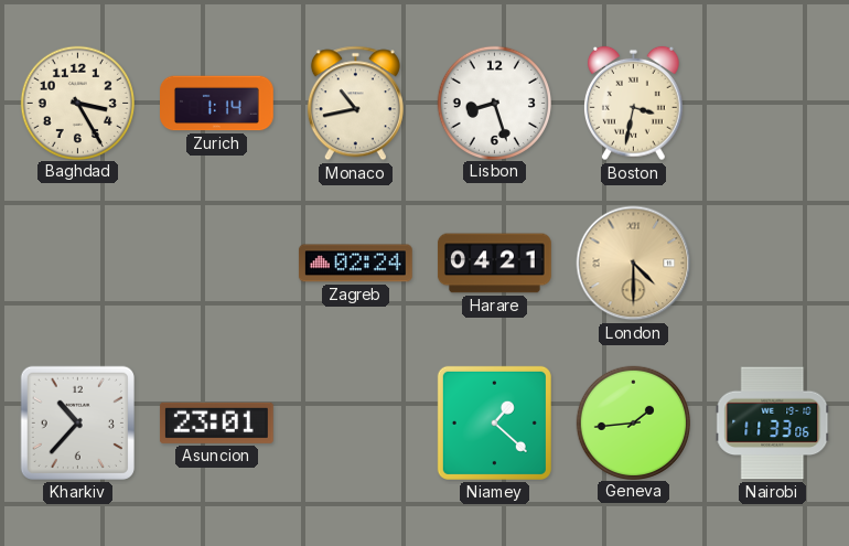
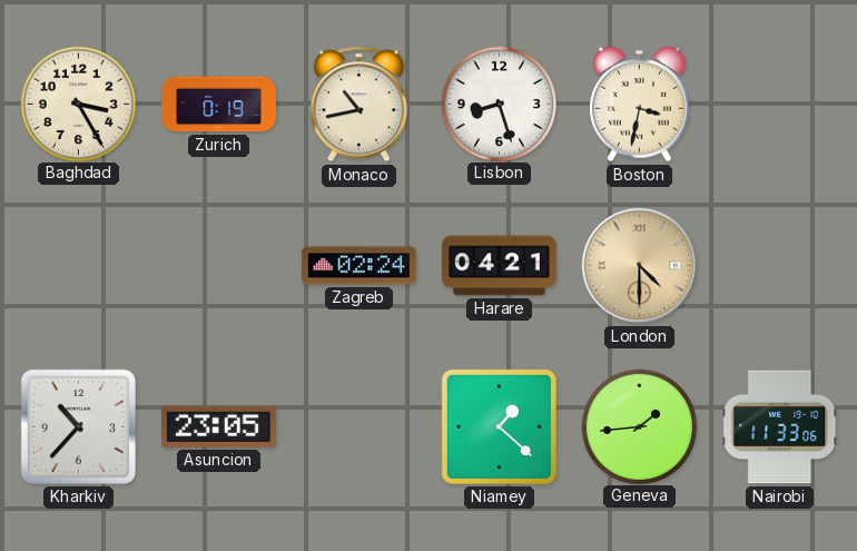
Zurich: 1:14 -> 0:19 (219, 105)
Asuncion: 23:01 -> 23:05 (218, 426)
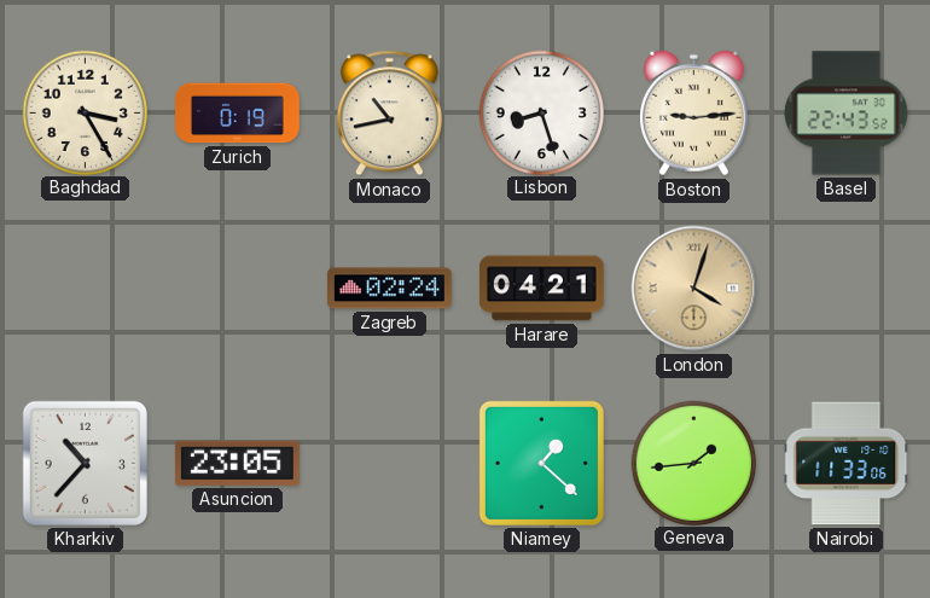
Boston: 3:32 -> 9:14 (694, 114)
Basel: none -> 22:43 (845, 114)
London: 4:30 -> 4:03 (694, 289)
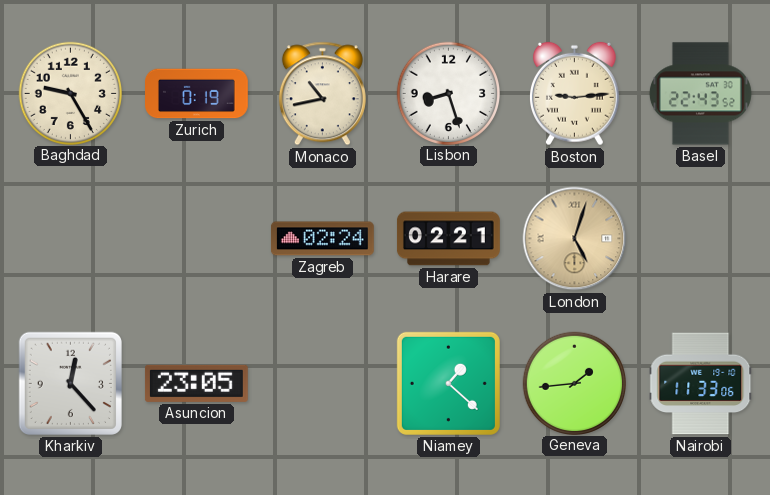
Baghdad: 3:25 -> 9:25 (70, 93)
Harare: 04:21 -> 02:21 (448, 239)
London: 4:03 -> 5:03 (575, 239)
Kharkiv: 10:37 -> 12:23 (70, 383)
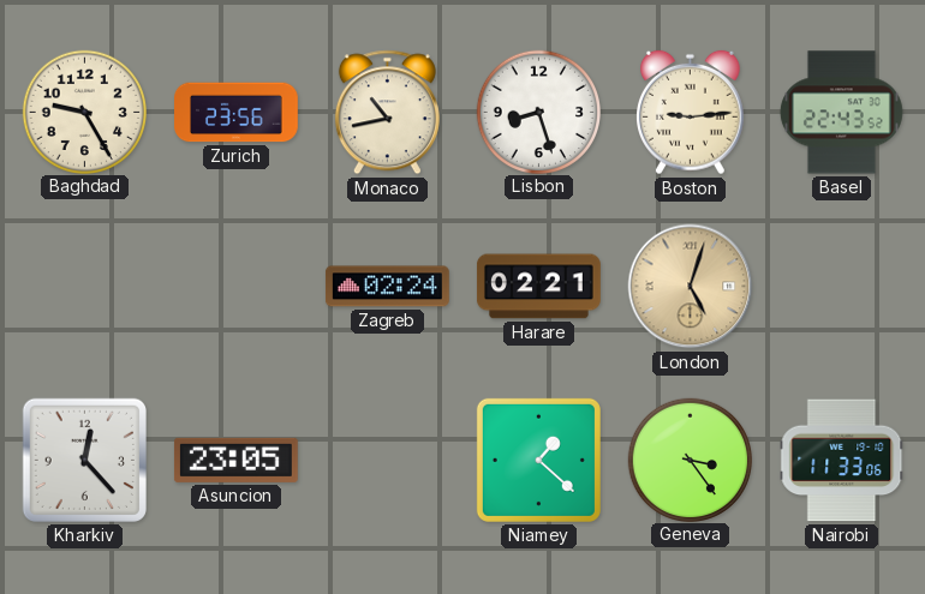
Zurich: 0:19 -> 23:56 (237, 113)
Geneva: 1:44 -> 3:24 (690, 460)
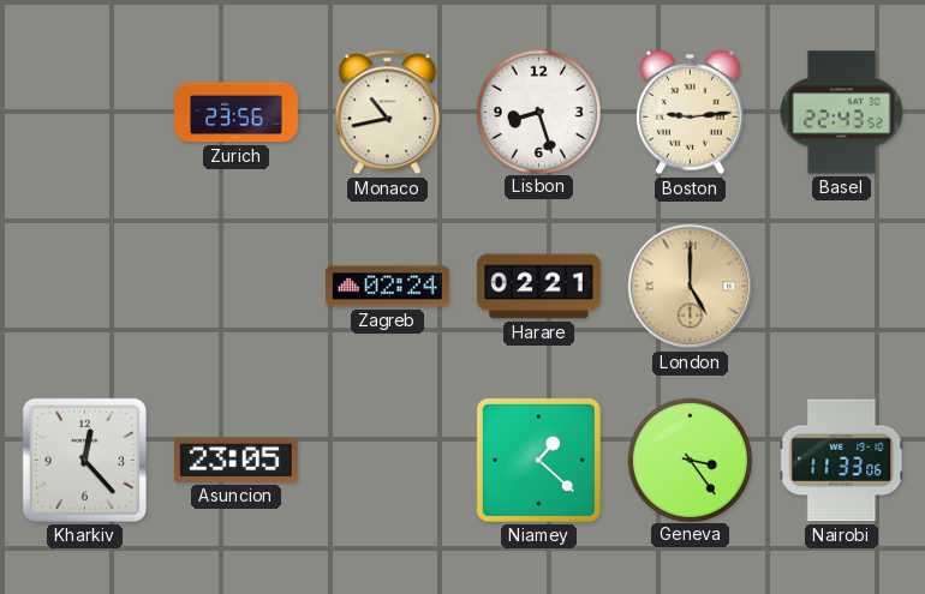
Baghdad: 9:25 -> none (84, 112)
London: 5:03 -> 5:00 (691, 287)
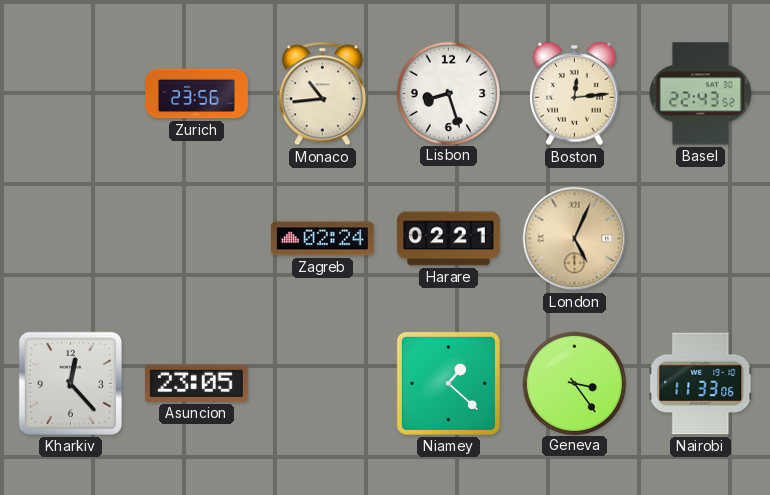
Monaco: 10:43 -> 10:44 (322, 94)
Boston: 9:14 -> 12:14 (575, 94)
London: 5:00 -> 5:04 (575, 239)
